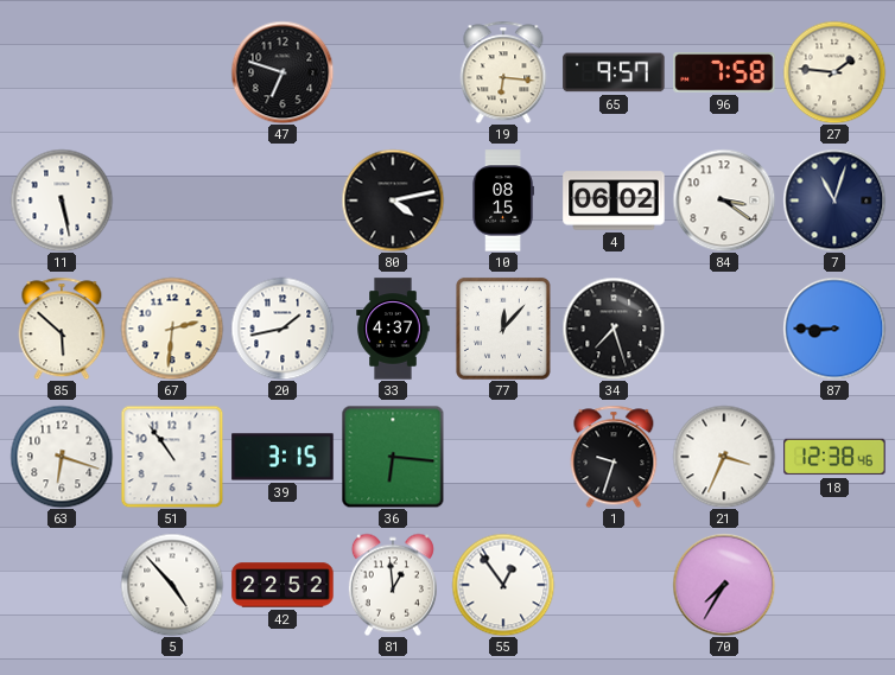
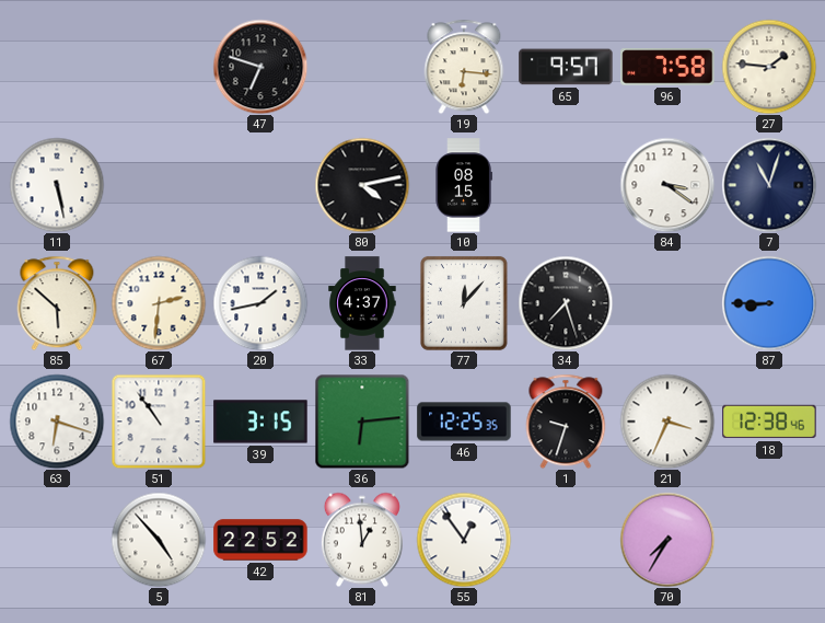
4: 06:02 -> none (614, 200)
36: 6:16 -> 6:14 (362, 422)
46: none -> 12:25 (464, 422)
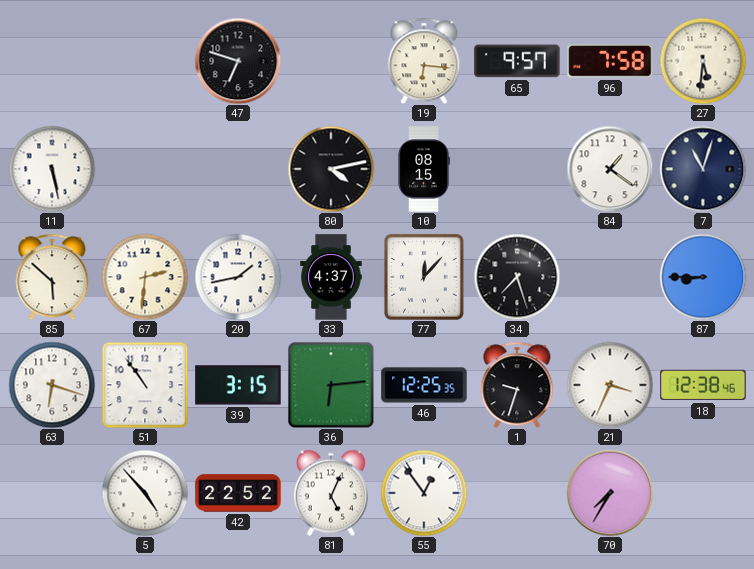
27: 1:46 -> 5:31 (703, 61)
84: 3:21 -> 1:21 (610, 169)
81: 12:59 -> 5:04 (331, 493)
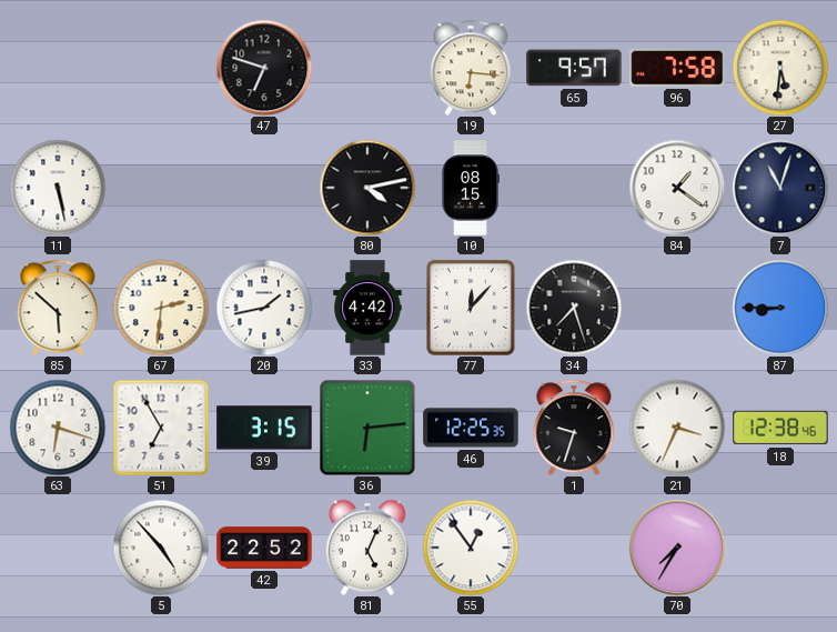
33: 4:37 -> 4:42 (367, 308)
51: 10:54 -> 6:55 (161, 428)
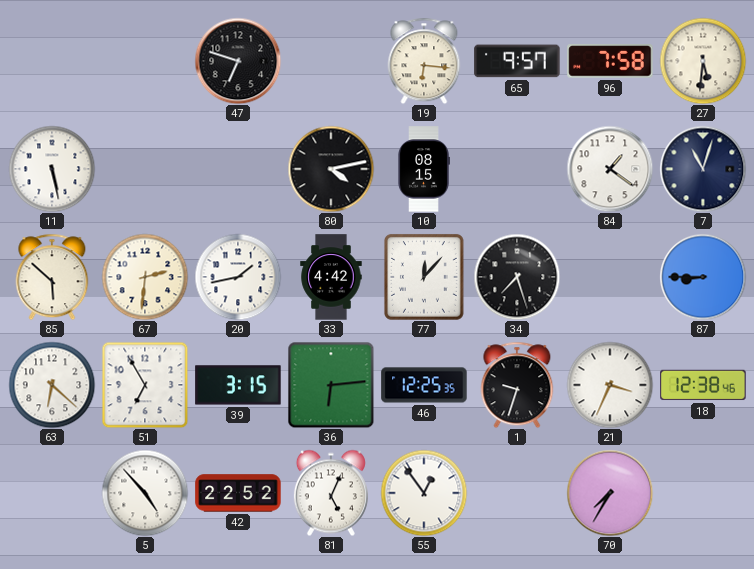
63: 6:18 -> 6:22 (52, 385)
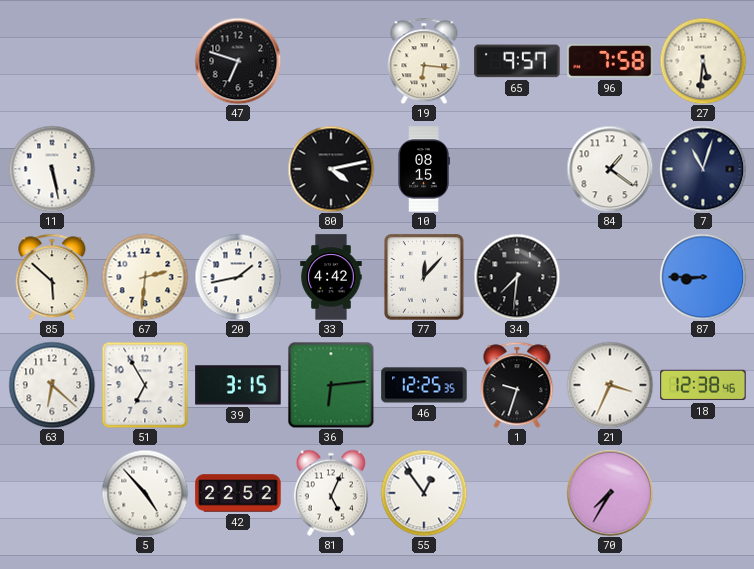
34: 7:27 -> 7:31 (517, 277)
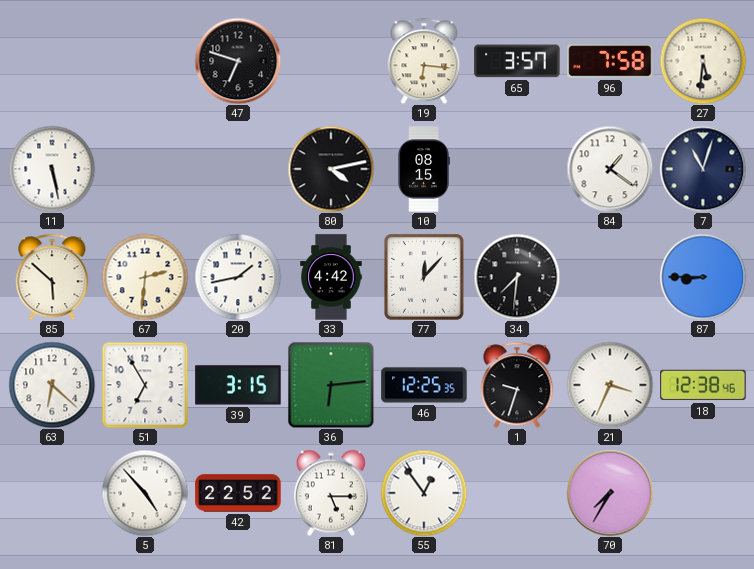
65: 9:57 -> 3:57 (517, 61)
81: 5:04 -> 5:15 (331, 493)
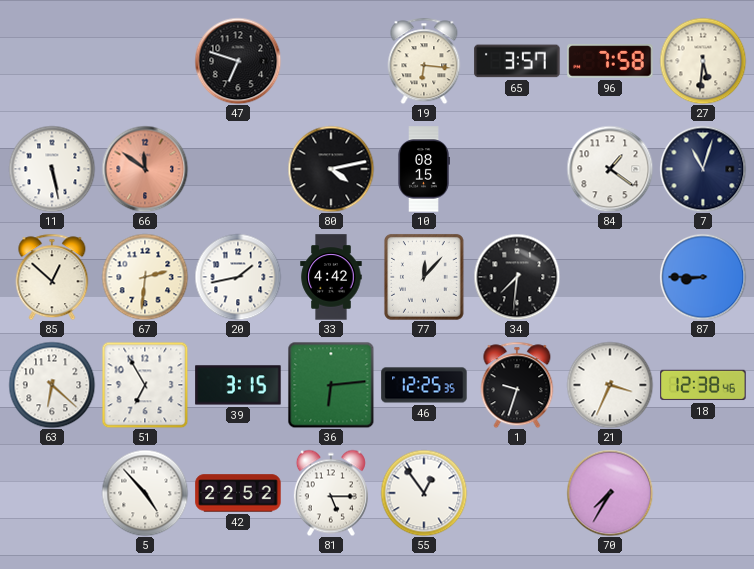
66: none -> 11:51 (145, 169)
85: 5:52 -> 12:52 (52, 277)
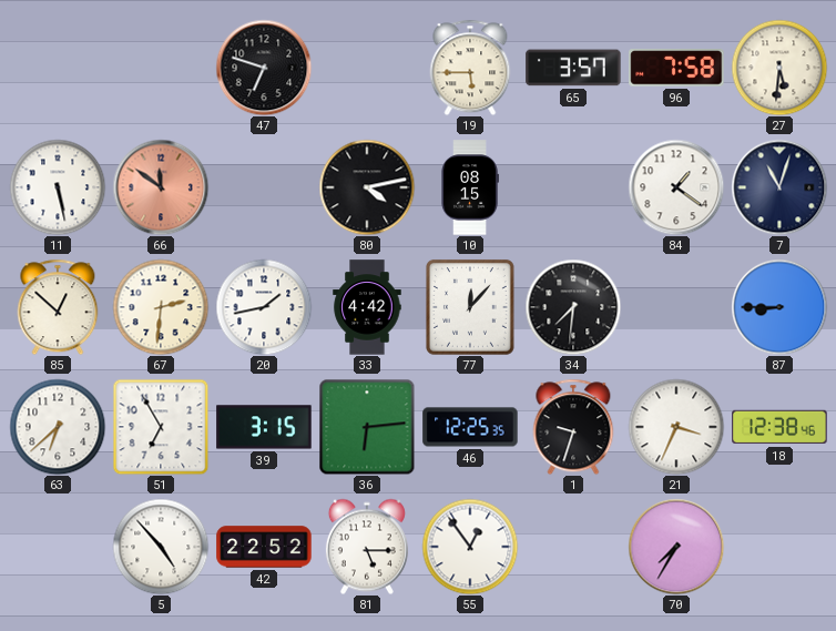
19: 6:16 -> 5:45 (470, 68)
63: 6:22 -> 6:38 (58, 427)
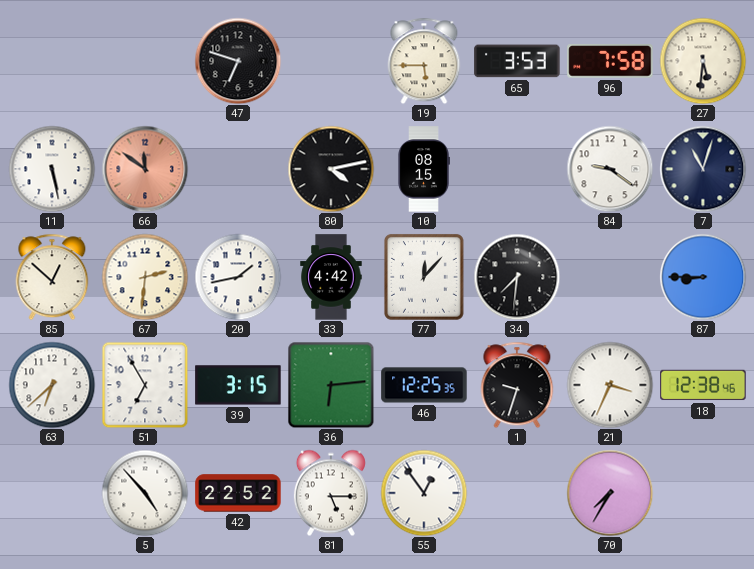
65: 3:57 -> 3:53 (517, 61)
84: 1:21 -> 9:21 (610, 169)
